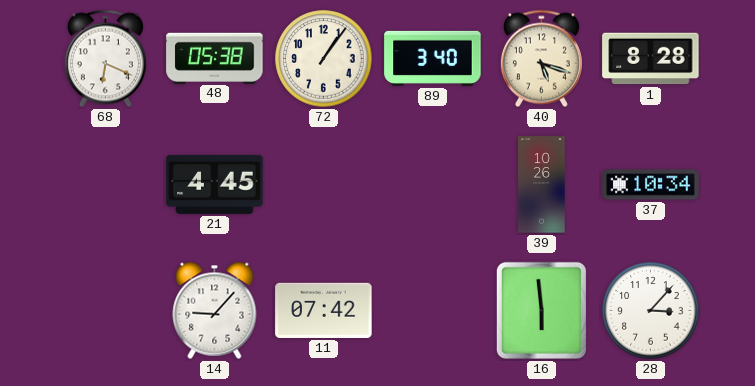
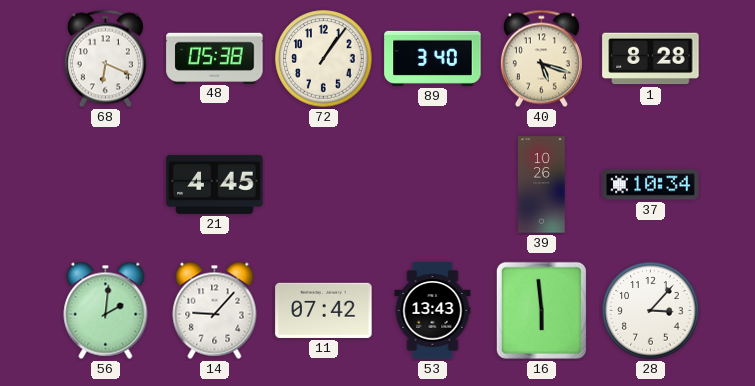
56: none -> 2:01 (106, 310)
53: none -> 13:43 (433, 311)
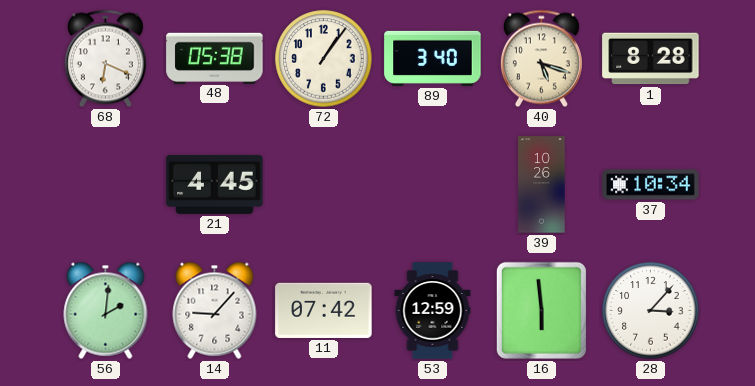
53: 13:43 -> 12:59 (433, 311)
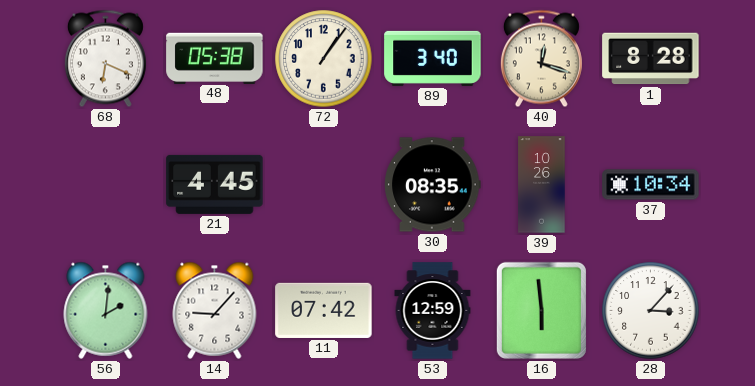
40: 5:18 -> 12:18 (541, 59)
30: none -> 08:35 (433, 185)
